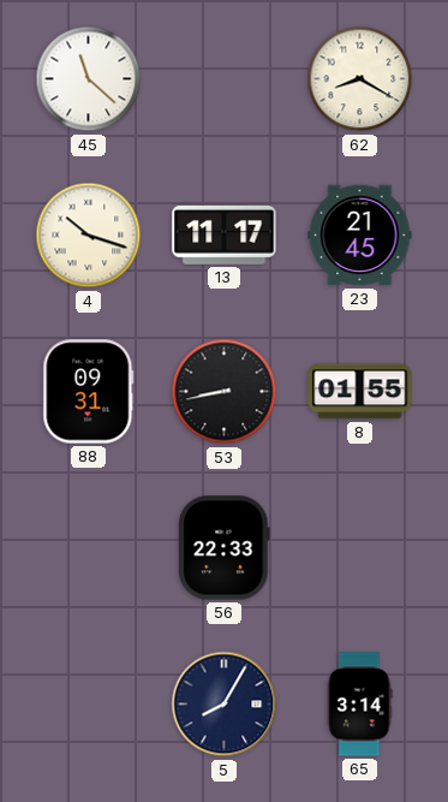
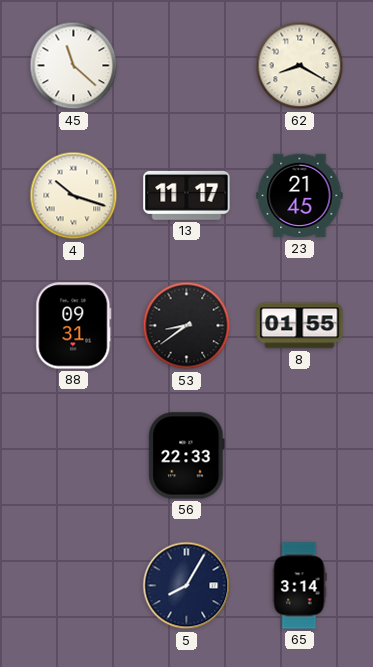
53: 8:43 -> 8:39 (187, 326)
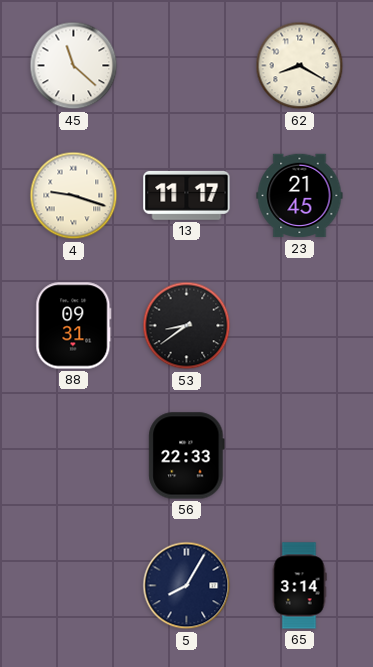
4: 10:18 -> 9:18 (74, 196)
8: 01:55 -> none (300, 326)
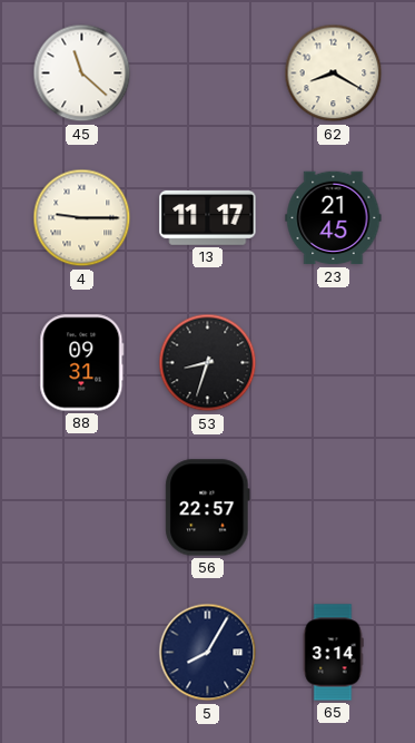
4: 9:18 -> 9:15 (82, 218)
53: 8:39 -> 8:33 (208, 363)
56: 22:33 -> 22:57 (208, 508)
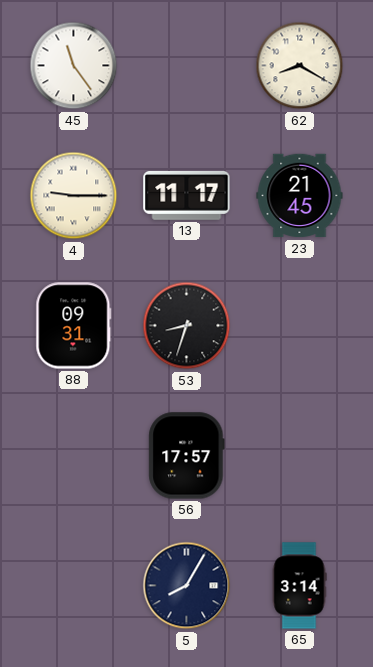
45: 11:22 -> 11:24 (74, 66)
56: 22:57 -> 17:57 (187, 456)
